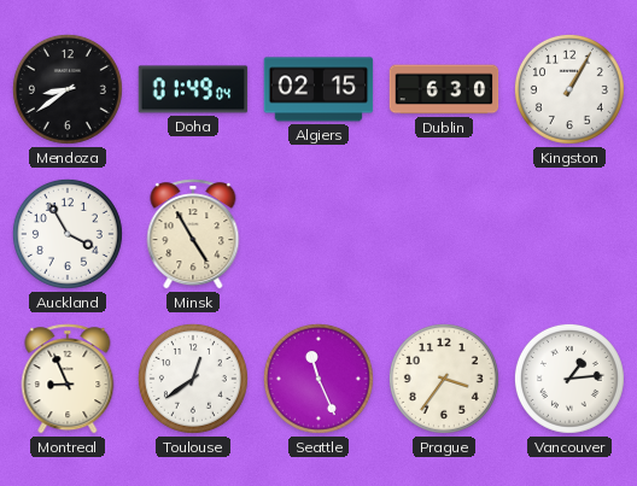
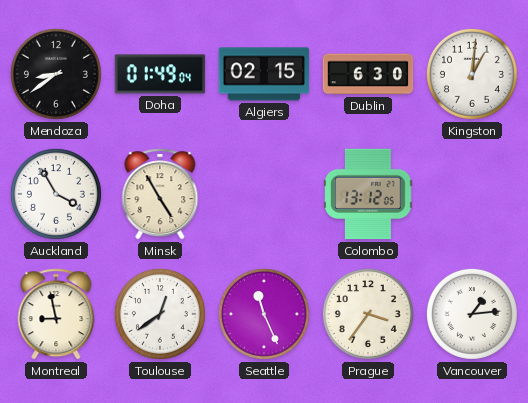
Kingston: 1:05 -> 1:01 (472, 74)
Colombo: none -> 13:12 (368, 194)
Montreal: 8:56 -> 8:58 (56, 314)
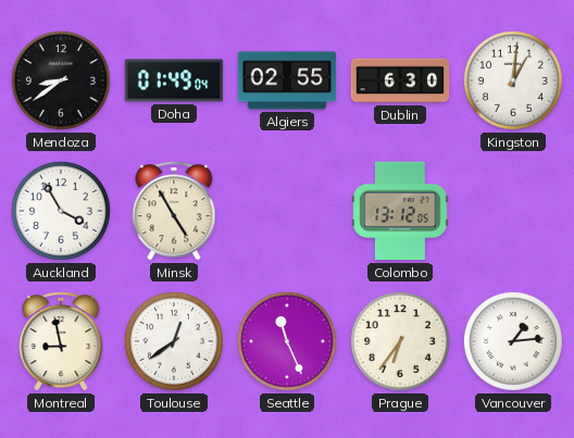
Algiers: 02:15 -> 02:55 (287, 80)
Prague: 3:36 -> 6:36 (400, 341)
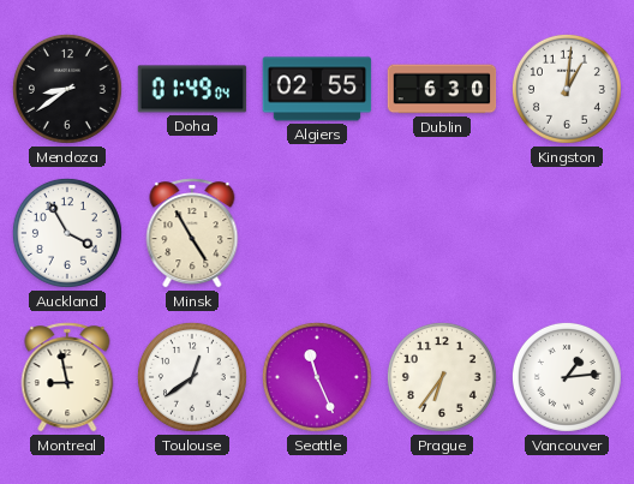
Colombo: 13:12 -> none (400, 211)
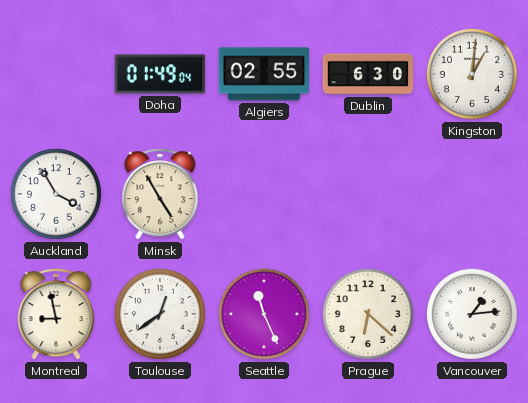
Mendoza: 8:39 -> none (67, 89)
Prague: 6:36 -> 6:22 (368, 314)
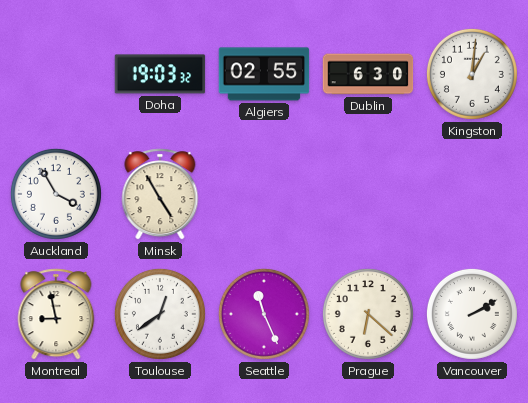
Doha: 01:49 -> 19:03 (160, 74)
Vancouver: 1:14 -> 2:10 (472, 314)
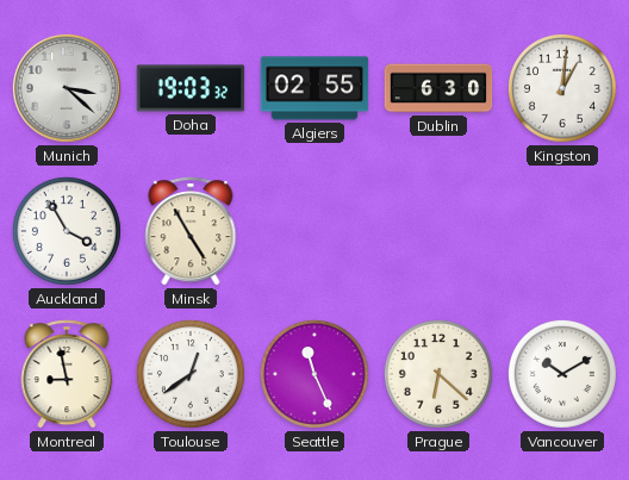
Munich: none -> 3:22 (67, 88)
Vancouver: 2:10 -> 10:10 (562, 374)
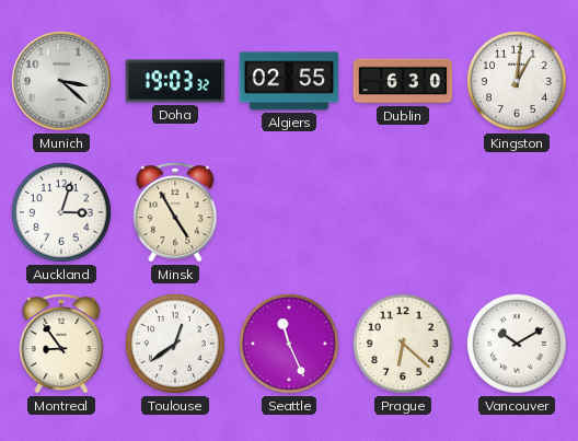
Auckland: 3:55 -> 3:03 (61, 212)
Montreal: 8:58 -> 8:54 (61, 344)
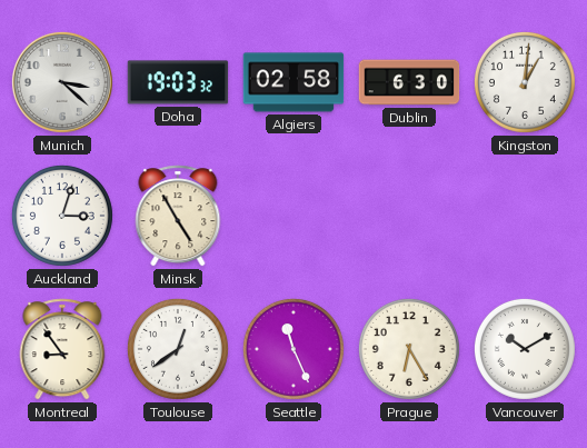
Algiers: 02:55 -> 02:58 (293, 82)
Prague: 6:22 -> 6:25 (409, 349)
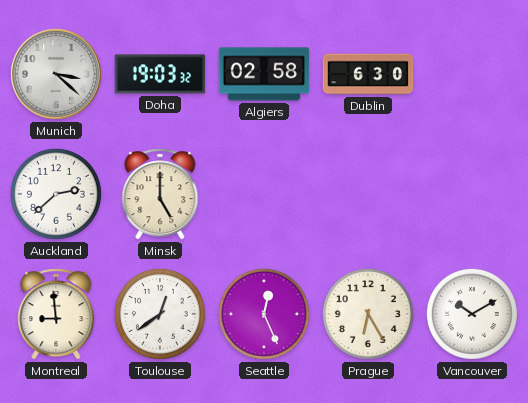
Kingston: 1:01 -> none (525, 82)
Auckland: 3:03 -> 2:38 (56, 194)
Minsk: 4:55 -> 5:00 (160, 194)
Montreal: 8:54 -> 8:59 (56, 314)
Seattle: 11:26 -> 12:26 (264, 314)
